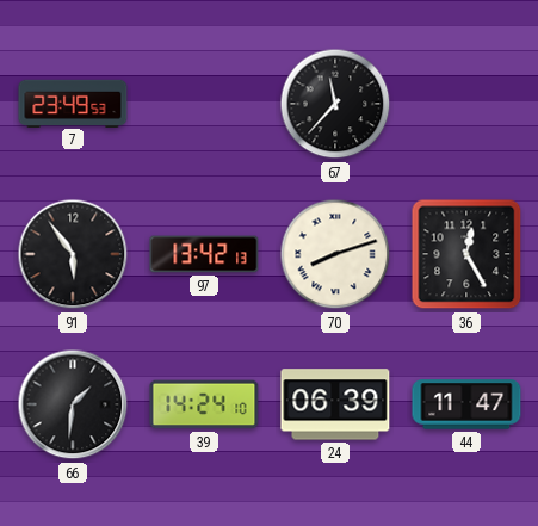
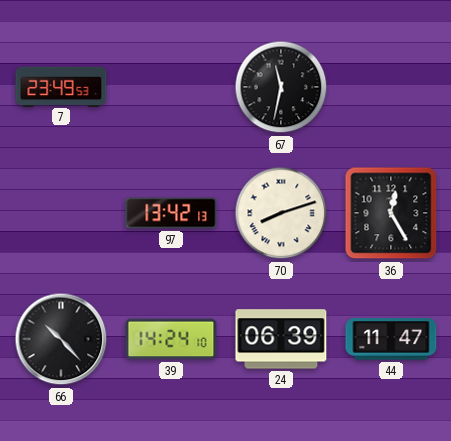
67: 11:37 -> 11:32 (281, 87)
91: 5:54 -> none (73, 254)
66: 1:31 -> 10:23 (61, 339)
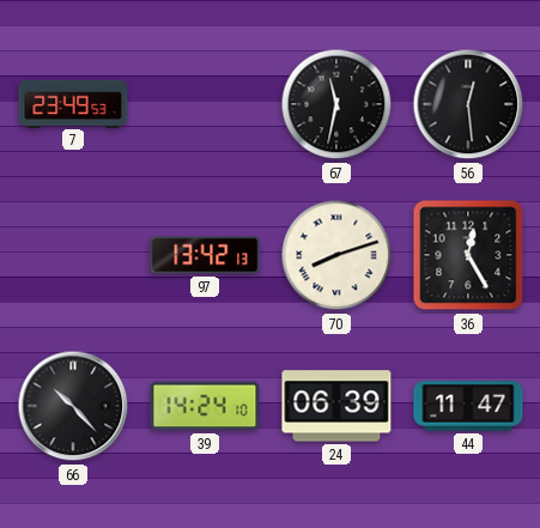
56: none -> 12:29 (468, 104)
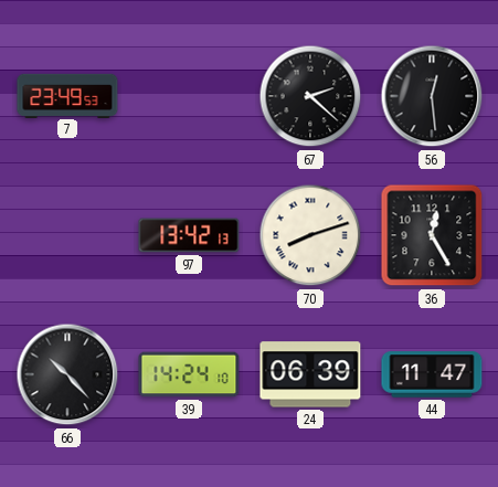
67: 11:32 -> 2:22 (310, 96)
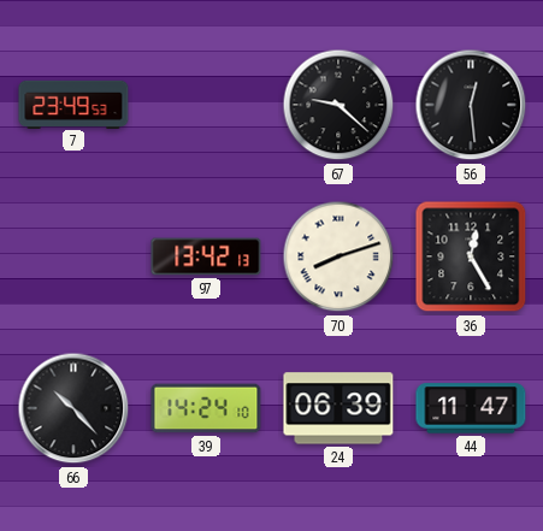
67: 2:22 -> 9:22 (338, 105)
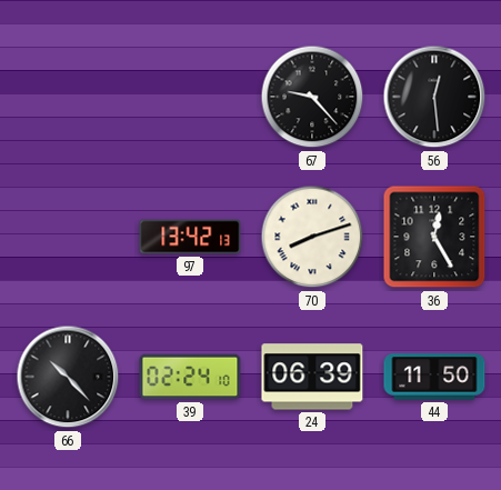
7: 23:49 -> none (73, 104)
67: 9:22 -> 9:23 (312, 97)
39: 14:24 -> 02:24 (190, 377)
44: 11:47 -> 11:50 (434, 377)
